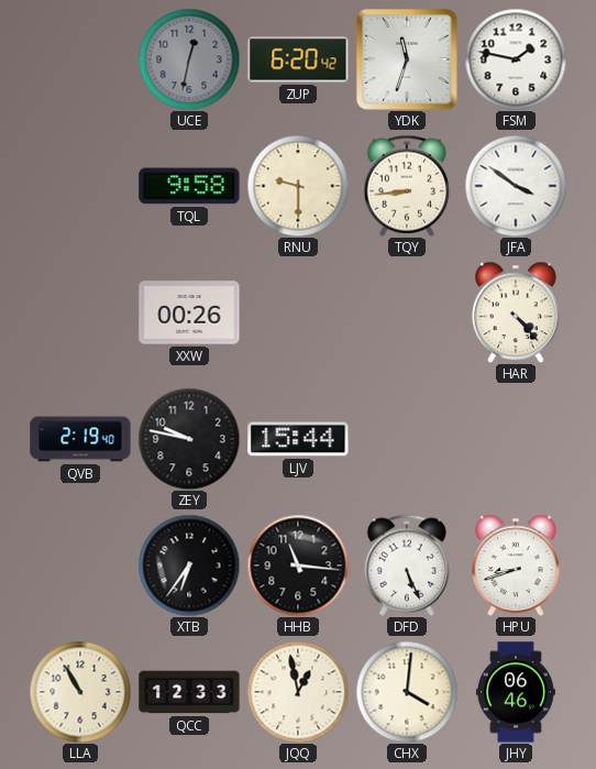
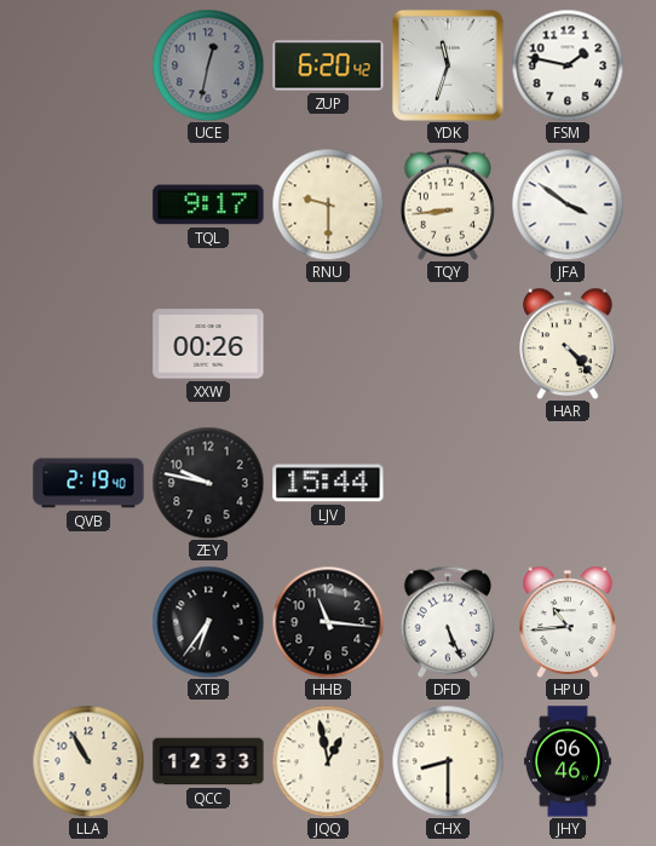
TQL: 9:58 -> 9:17 (208, 205)
HPU: 8:42 -> 10:44 (569, 622)
CHX: 4:01 -> 8:30 (448, 761)
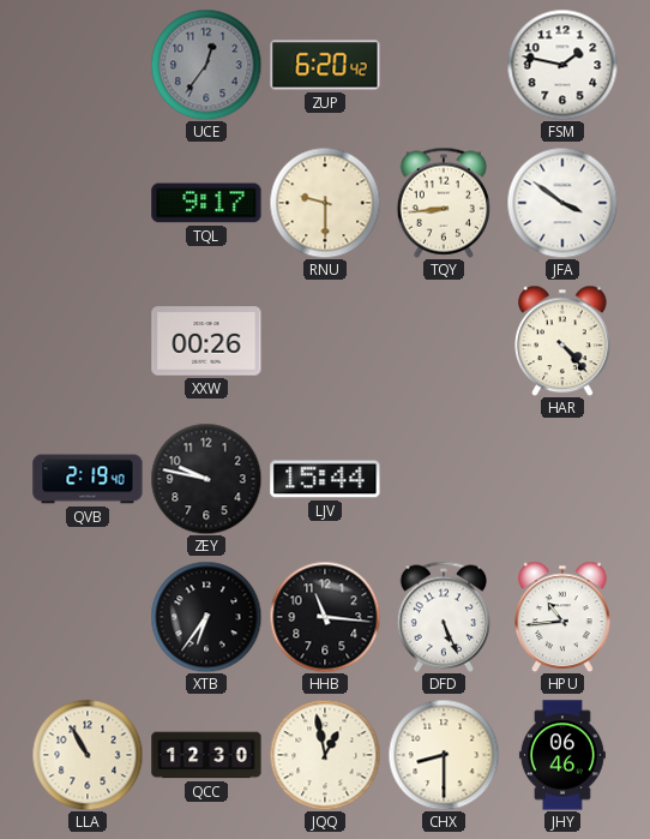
UCE: 12:32 -> 12:36 (206, 65)
YDK: 11:33 -> none (448, 65)
QCC: 12:33 -> 12:30 (206, 755)
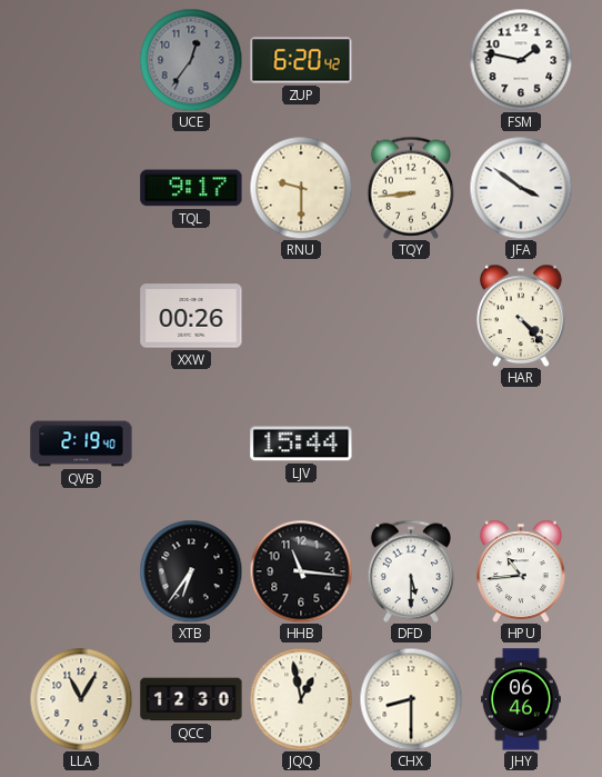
ZEY: 9:47 -> none (206, 479)
DFD: 5:26 -> 5:30 (410, 571)
LLA: 10:55 -> 11:05 (81, 699)
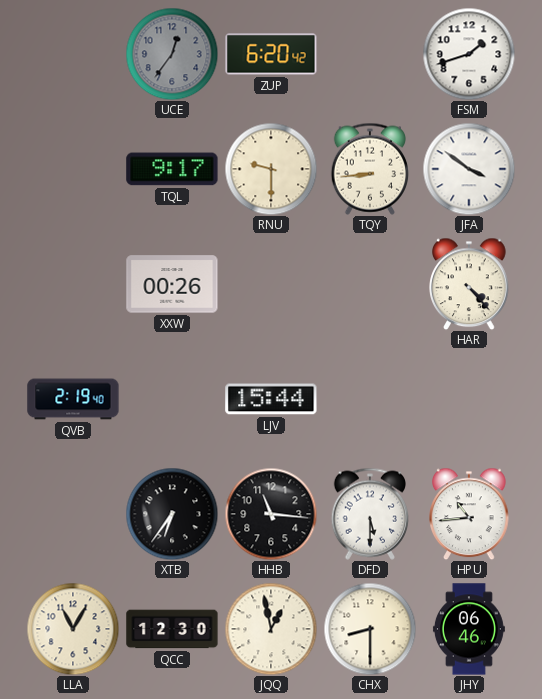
FSM: 1:47 -> 1:42 (469, 54)
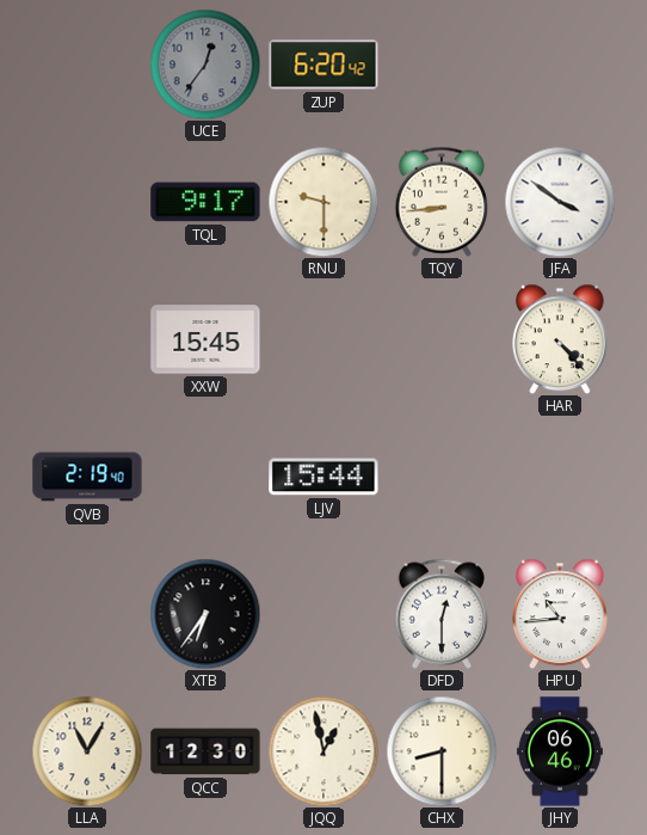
FSM: 1:42 -> none (469, 54)
XXW: 00:26 -> 15:45 (205, 339)
HHB: 11:16 -> none (271, 514)
DFD: 5:30 -> 12:30 (440, 614)
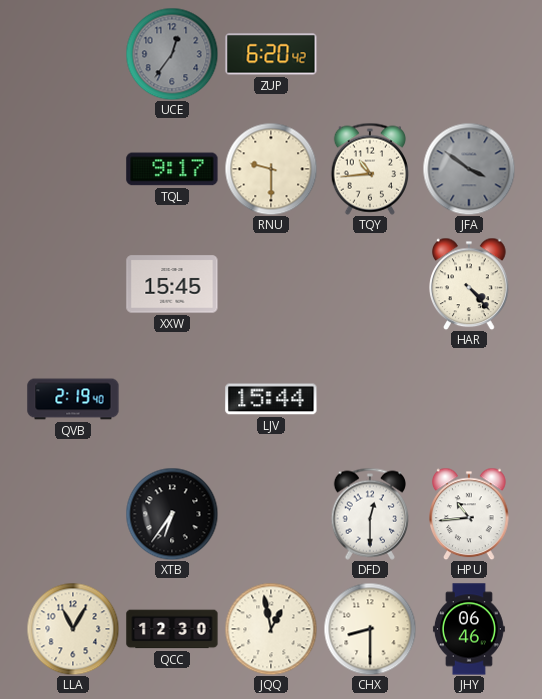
TQY: 8:44 -> 10:44 (369, 169)
JFA dial: white -> grey (469, 169)
